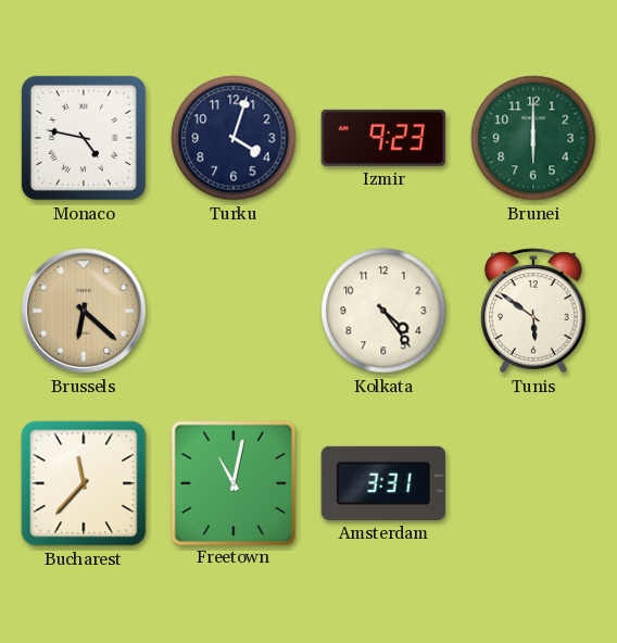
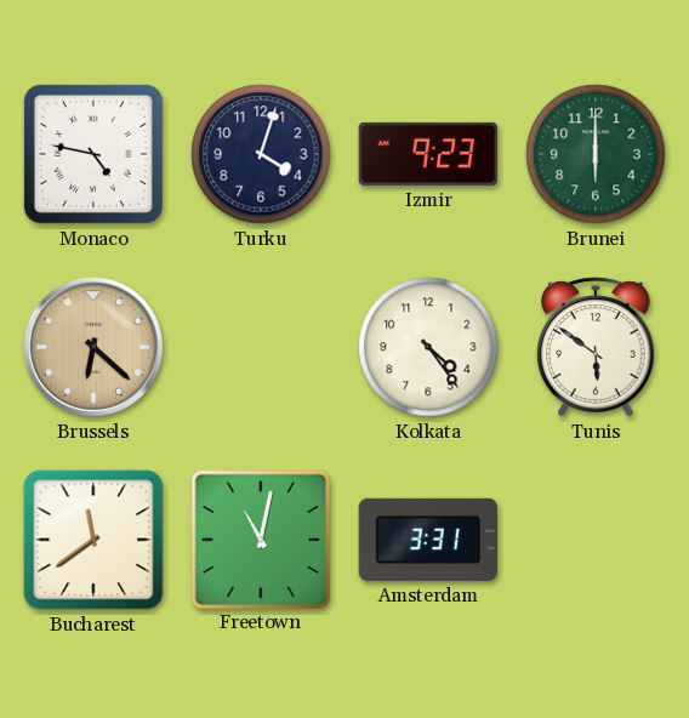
Bucharest: 11:37 -> 11:39 (93, 540)
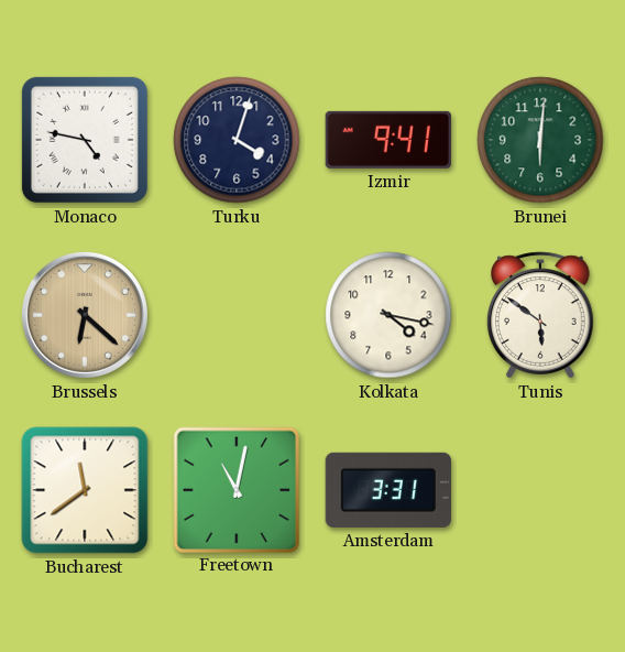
Izmir: 9:23 -> 9:41 (388, 140)
Brunei: 6:00 -> 6:01 (540, 140)
Kolkata: 4:24 -> 4:17 (388, 315)
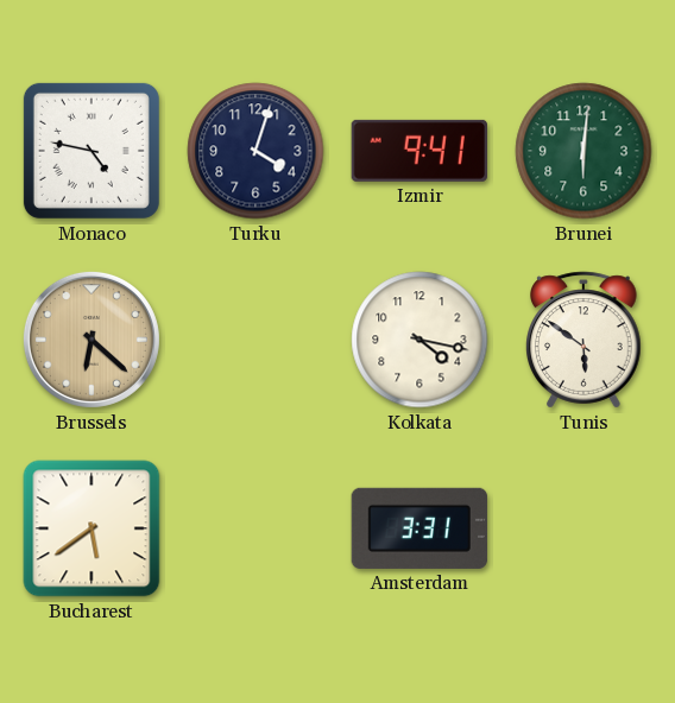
Bucharest: 11:39 -> 5:39 (92, 528)
Freetown: 11:02 -> none (235, 489)
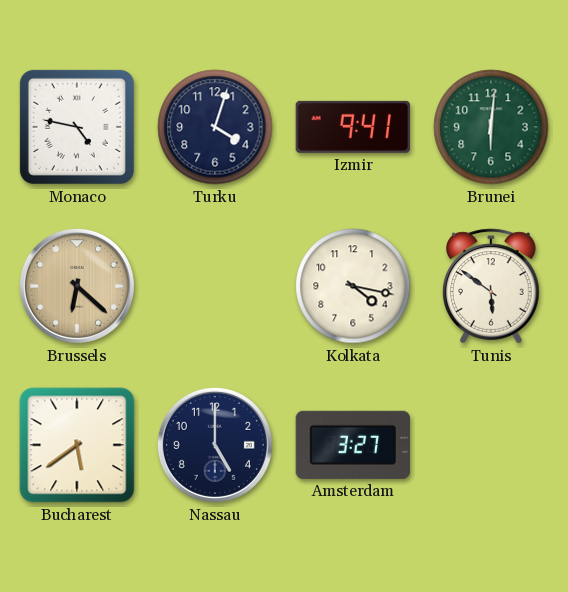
Nassau: none -> 5:00 (215, 445)
Amsterdam: 3:31 -> 3:27 (353, 445)
